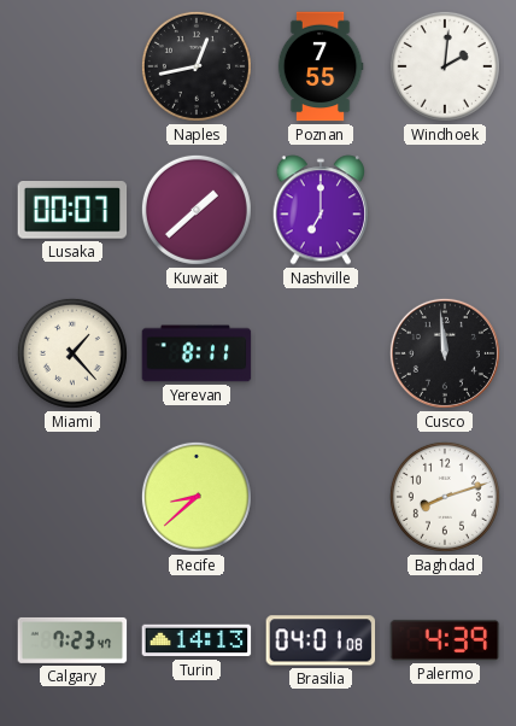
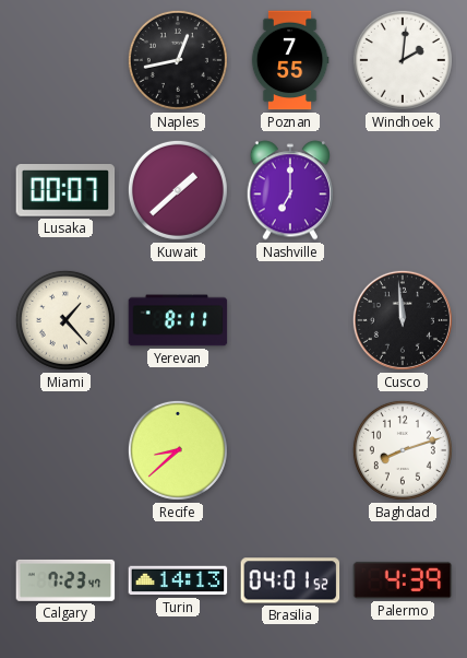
Brasilia: 04:01:08 -> 04:01:52 (290, 580)
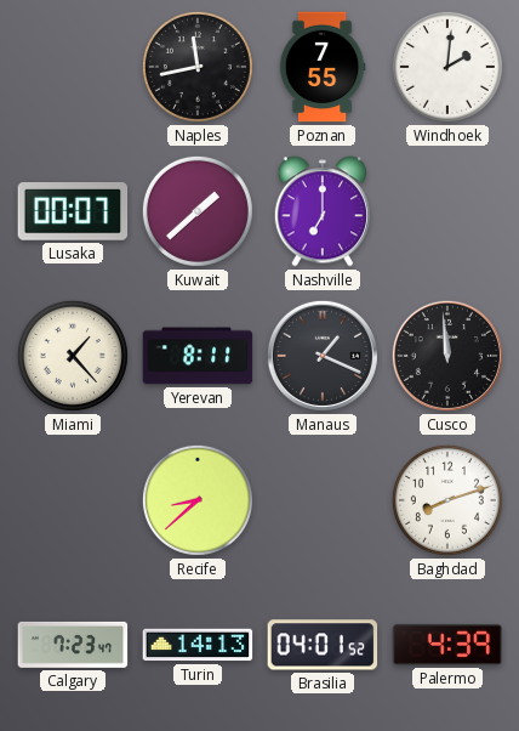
Naples: 12:43 -> 11:43 (198, 67)
Manaus: none -> 1:19 (323, 356)
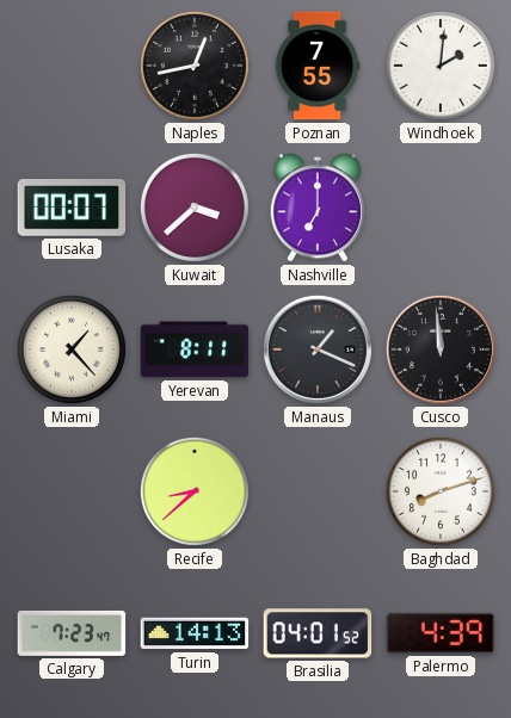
Naples: 11:43 -> 12:43 (195, 66)
Kuwait: 1:38 -> 3:38 (195, 208)
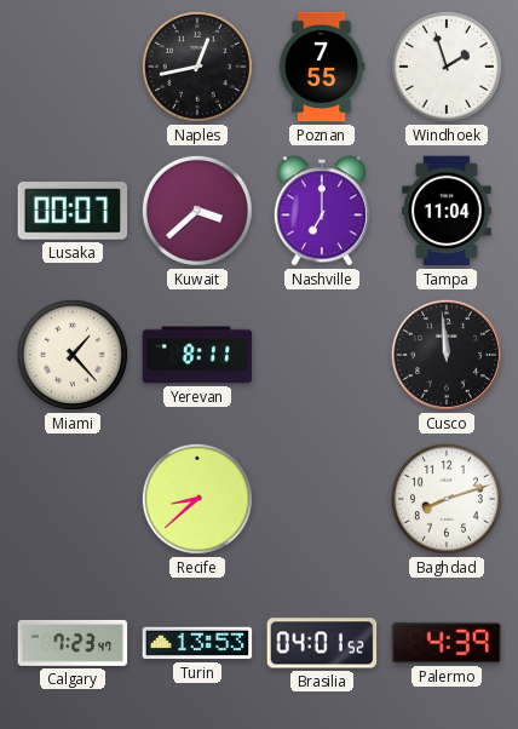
Windhoek: 2:01 -> 1:57 (447, 67)
Tampa: none -> 11:04 (447, 211)
Manaus: 1:19 -> none (318, 349)
Turin: 14:13 -> 13:53 (197, 643)
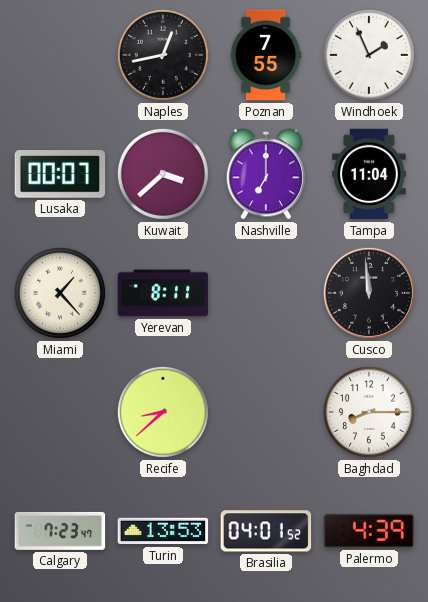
Windhoek: 1:57 -> 1:56 (369, 55)
Baghdad: 8:12 -> 8:15 (369, 412)
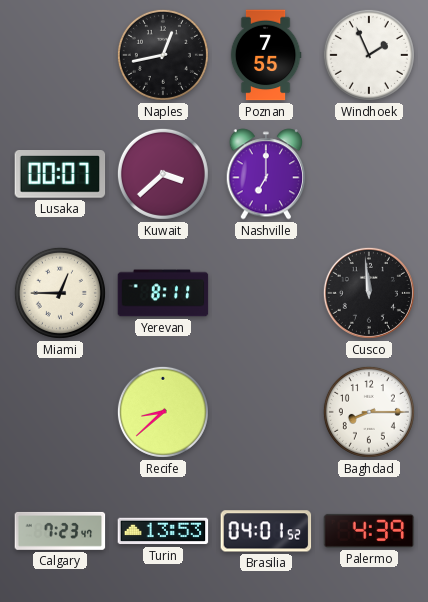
Tampa: 11:04 -> none (369, 174)
Miami: 1:23 -> 12:45 (60, 293)
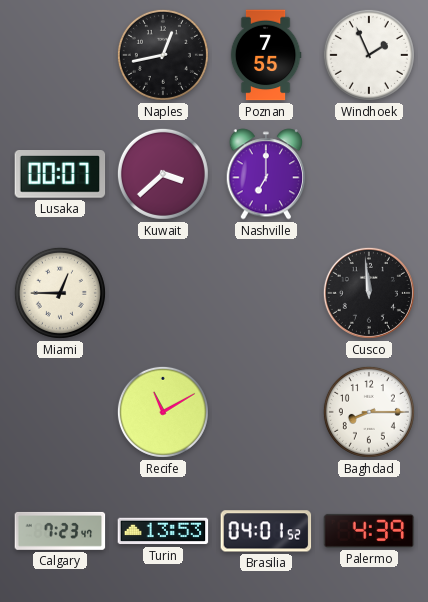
Yerevan: 8:11 -> none (163, 293)
Recife: 8:38 -> 11:10 (163, 412)
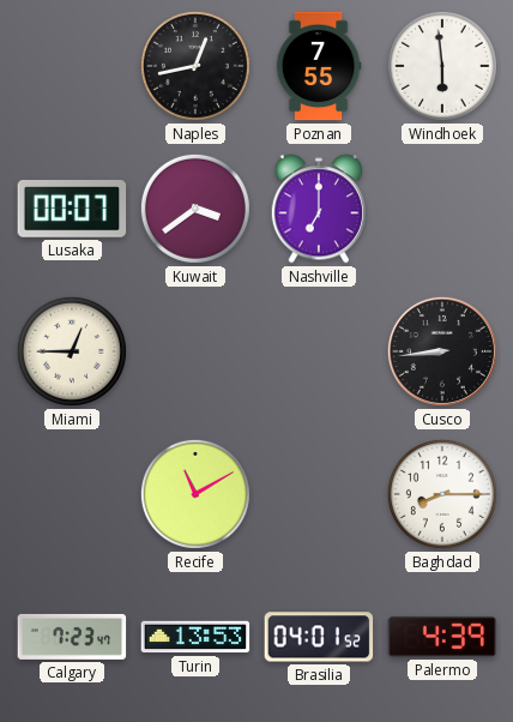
Windhoek: 1:56 -> 5:59 (442, 66)
Kuwait: 3:38 -> 3:39 (195, 209)
Cusco: 11:59 -> 8:44 (442, 351)
